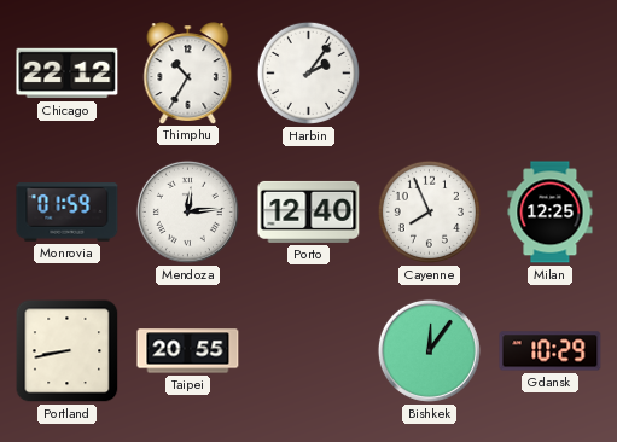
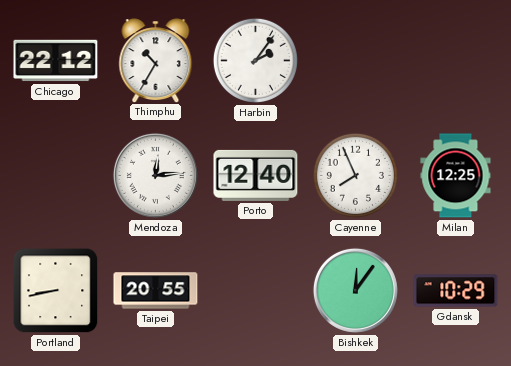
Monrovia: 01:59 -> none (68, 213)
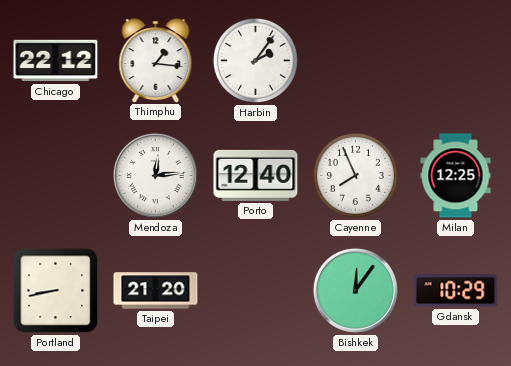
Thimphu: 10:35 -> 1:16 (156, 60)
Taipei: 20:55 -> 21:20 (156, 291)
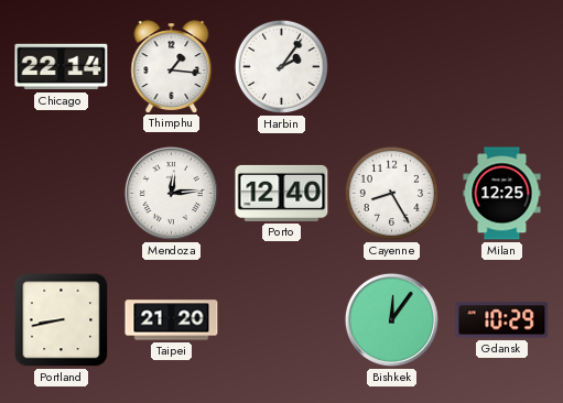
Chicago: 22:12 -> 22:14 (62, 67)
Cayenne: 7:56 -> 8:25 (391, 193)
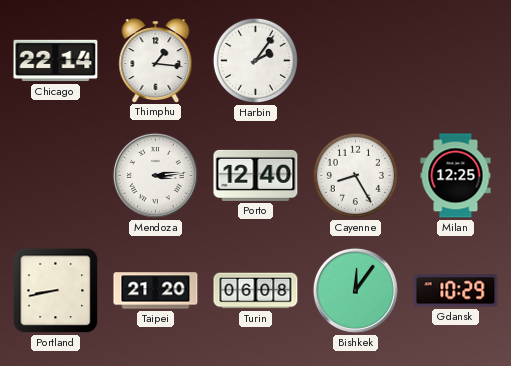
Mendoza: 12:14 -> 3:14 (155, 175)
Turin: none -> 06:08 (256, 291)
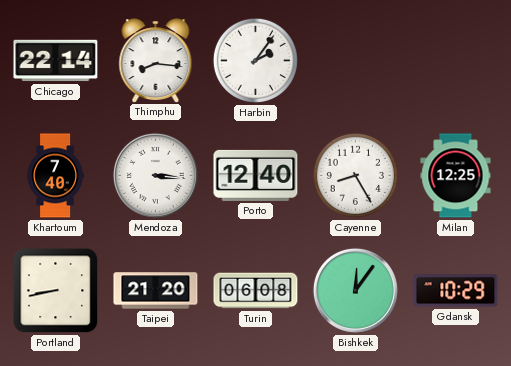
Thimphu: 1:16 -> 8:16 (156, 60)
Khartoum: none -> 7:40 (55, 176)
Mendoza: 3:14 -> 3:16 (155, 175)
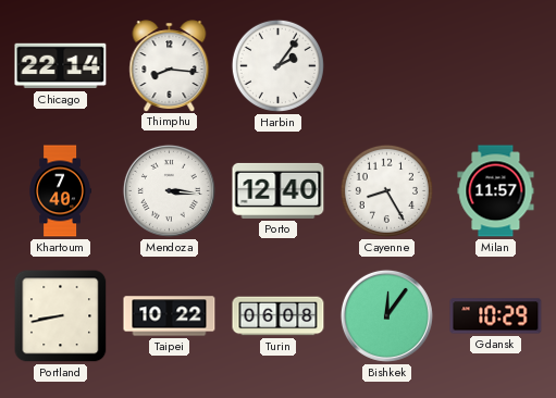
Milan: 12:25 -> 11:57 (496, 191)
Taipei: 21:20 -> 10:22 (170, 316)
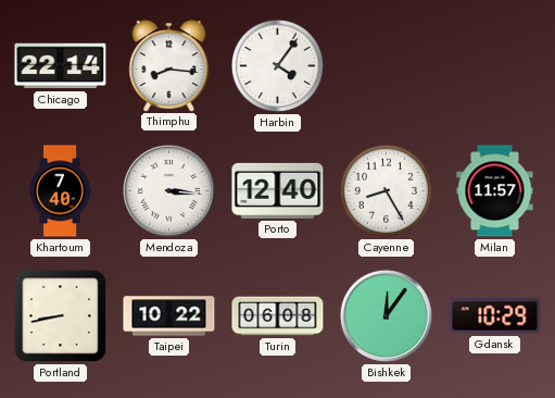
Harbin: 2:06 -> 4:06 (277, 65)
